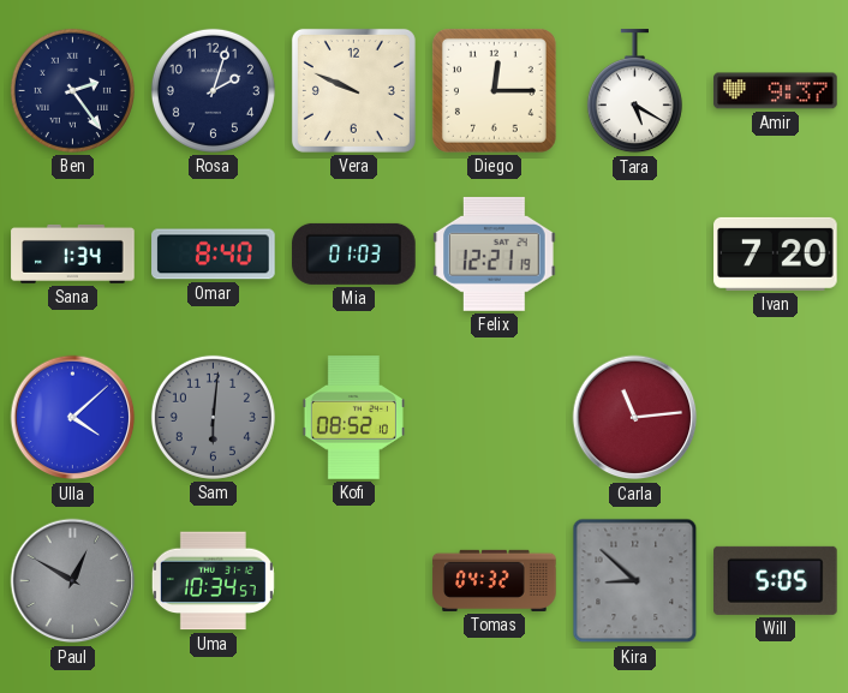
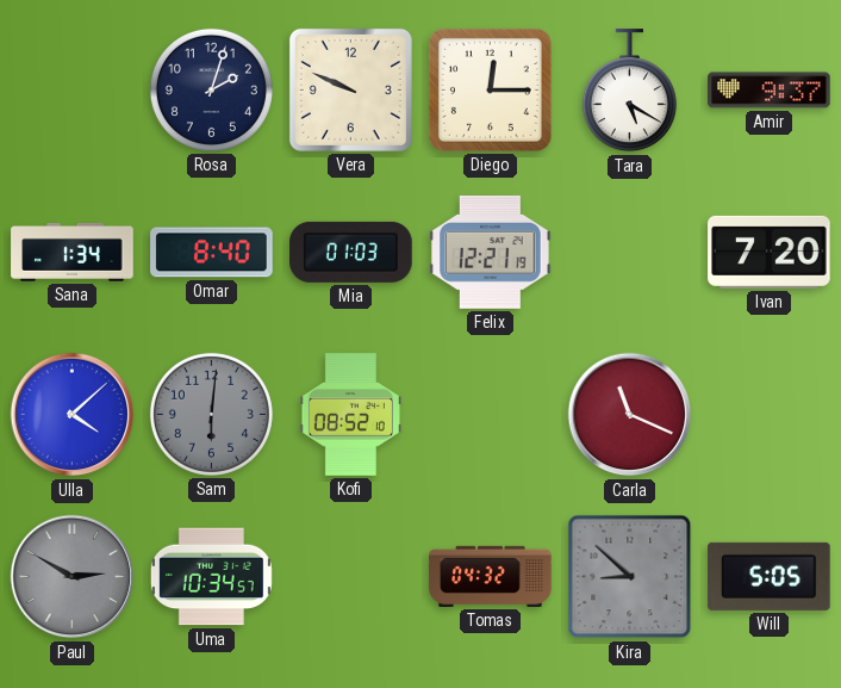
Ben: 2:24 -> none (72, 90)
Carla: 11:14 -> 11:19 (630, 415)
Paul: 12:50 -> 2:50 (73, 577)
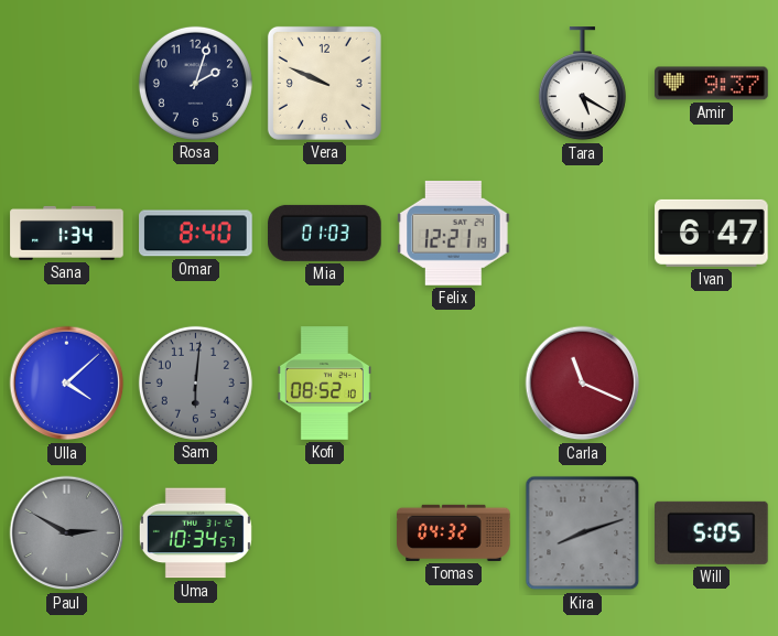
Diego: 12:15 -> none (490, 89)
Ivan: 7:20 -> 6:47 (712, 233)
Kira: 8:52 -> 8:12 (583, 533)
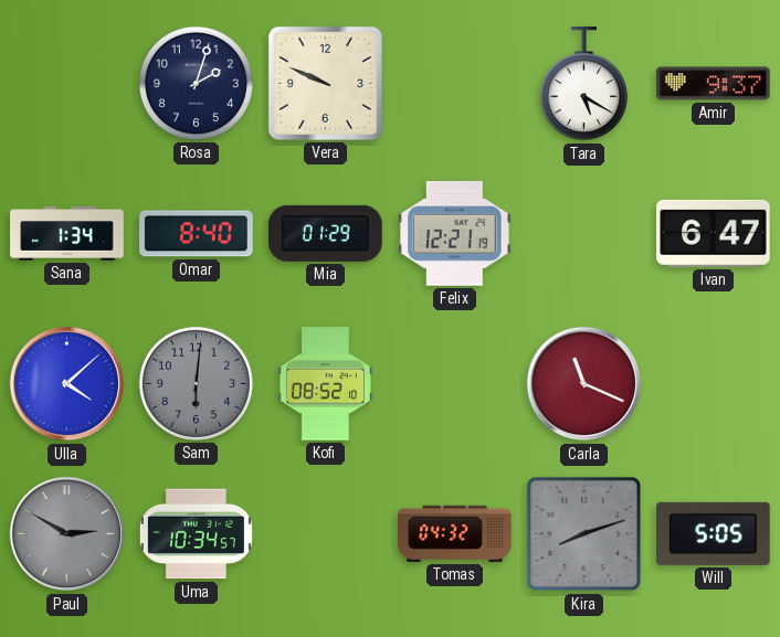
Mia: 01:03 -> 01:29 (326, 233)
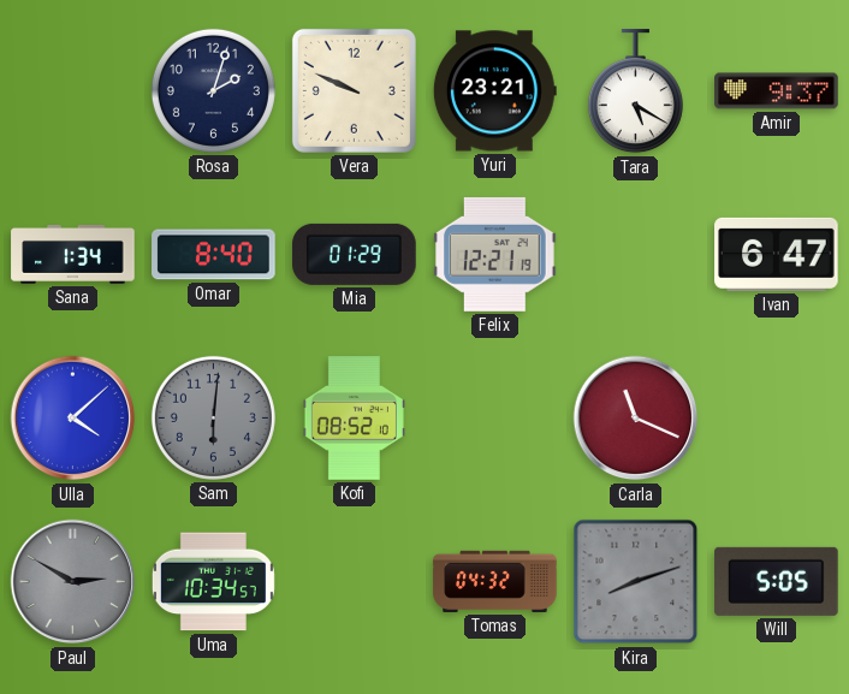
Yuri: none -> 23:21 (494, 91)
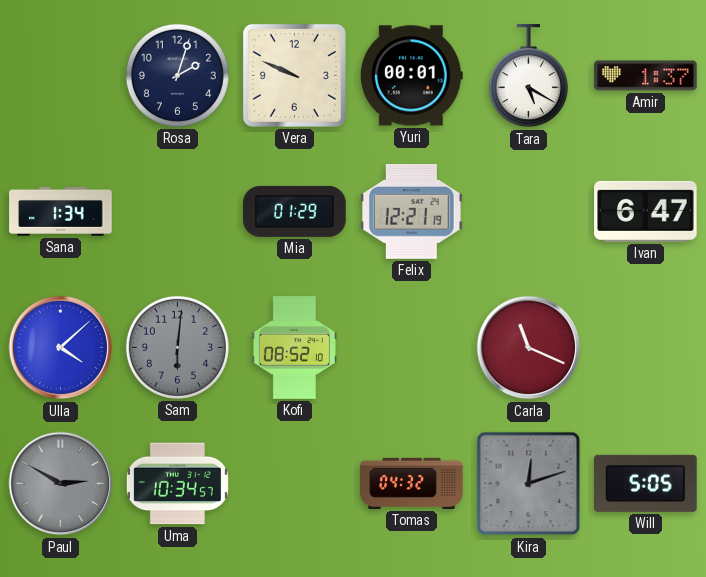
Yuri: 23:21 -> 00:01 (411, 76)
Amir: 9:37 -> 1:37 (646, 76)
Omar: 8:40 -> none (214, 255)
Kira: 8:12 -> 12:12 (529, 484)
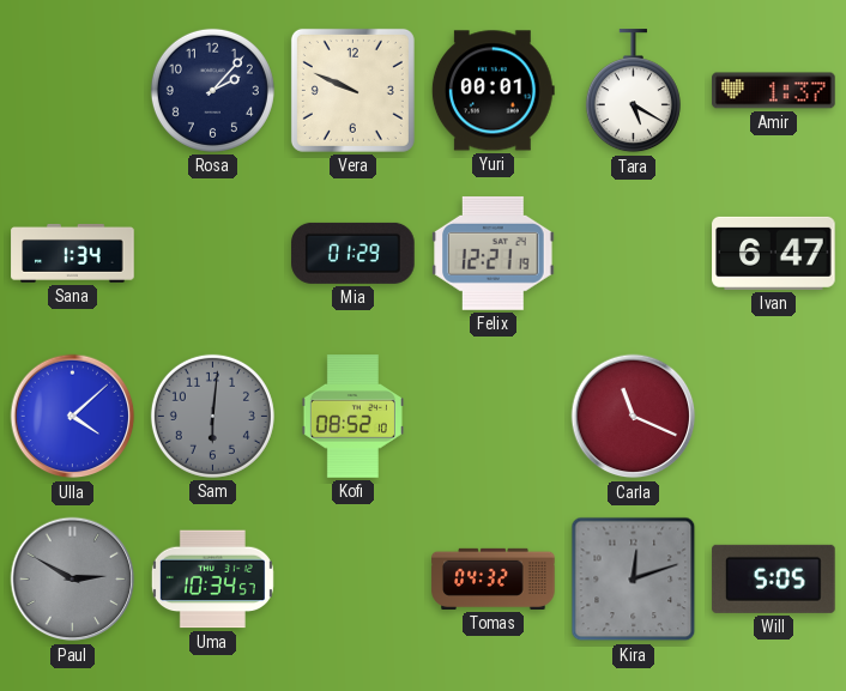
Rosa: 2:03 -> 2:07 (212, 90)
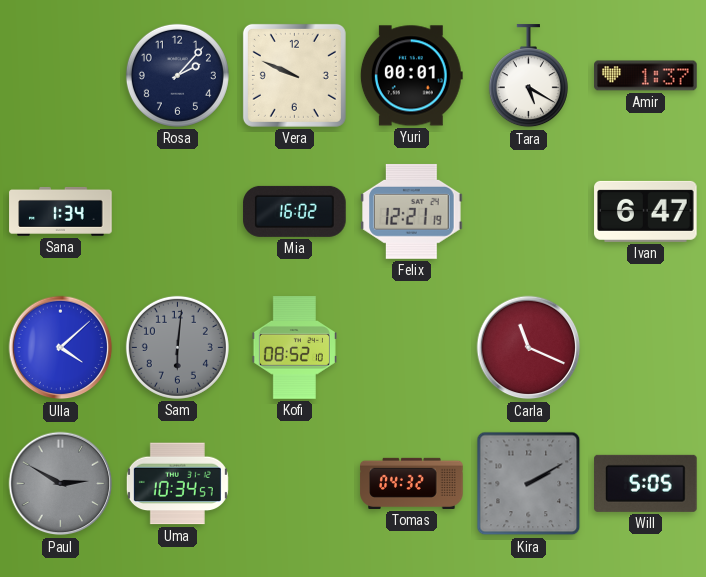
Mia: 01:29 -> 16:02 (295, 211)
Kira: 12:12 -> 2:10 (529, 484)
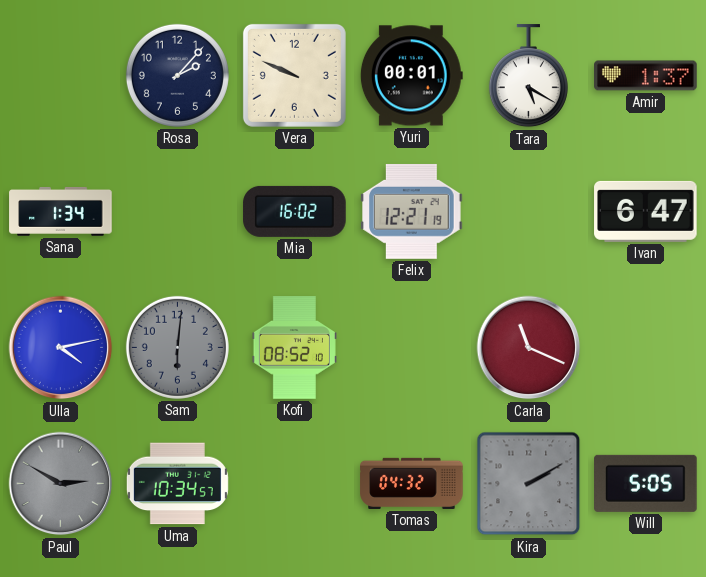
Ulla: 4:08 -> 4:13 (61, 348)
